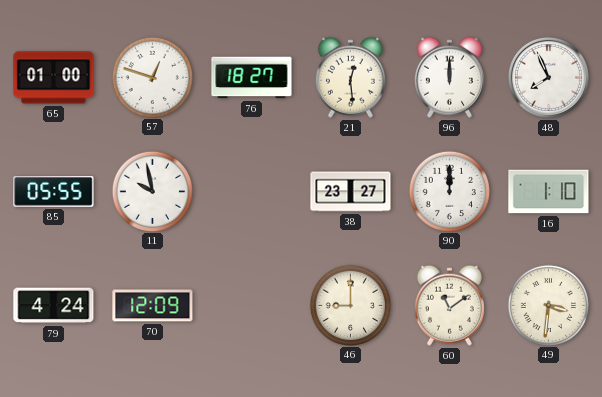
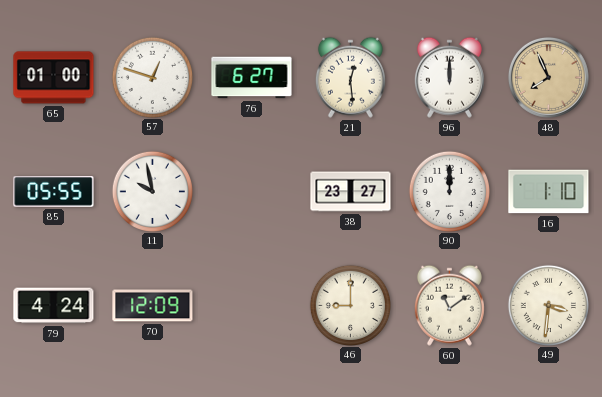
76: 18:27 -> 6:27 (252, 78)
48 dial: white -> champagne (548, 77)
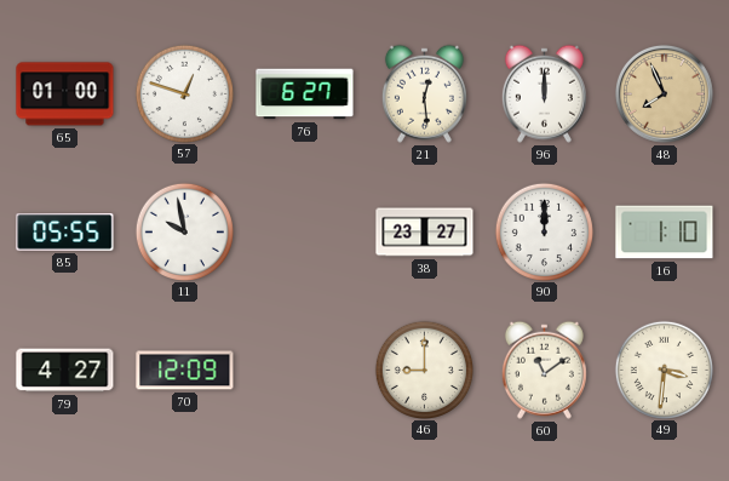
79: 4:24 -> 4:27 (65, 371)
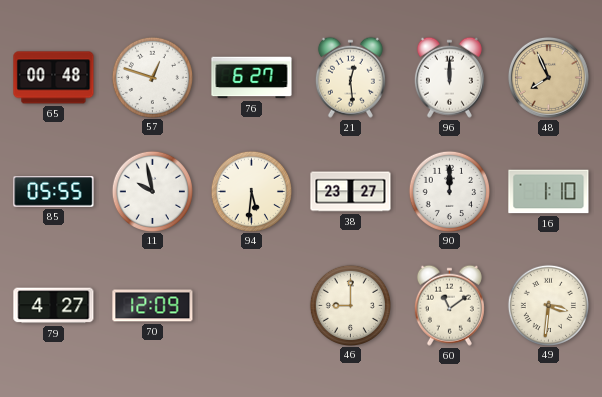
65: 01:00 -> 00:48 (54, 78)
94: none -> 5:31 (251, 191)
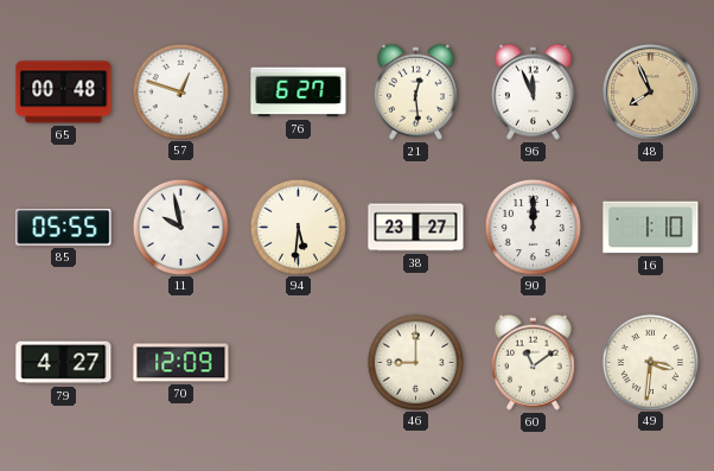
96: 12:00 -> 11:56 (533, 91)
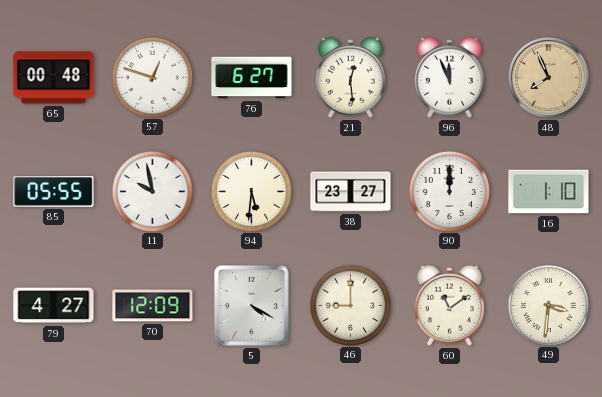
5: none -> 4:20 (252, 306)
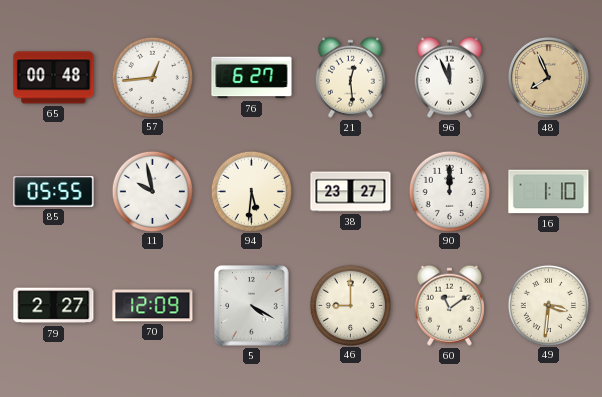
57: 12:48 -> 12:44 (152, 77)
79: 4:27 -> 2:27 (54, 306)
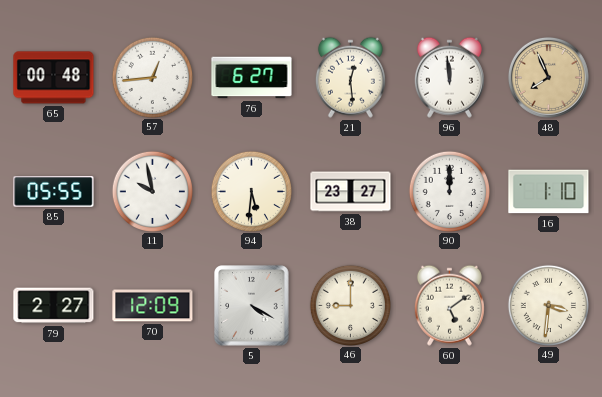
96: 11:56 -> 11:59 (449, 77)
60: 11:09 -> 5:09 (449, 305)
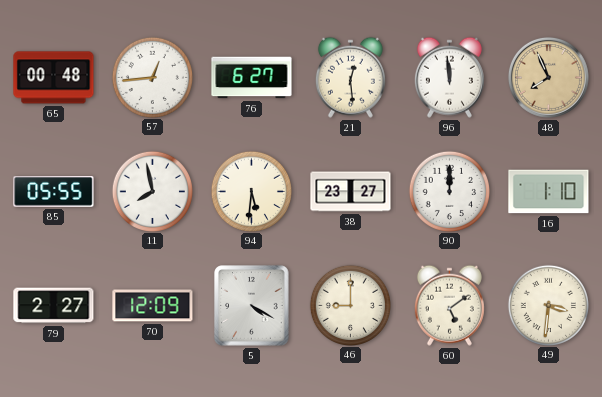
11: 9:58 -> 7:58 (152, 191)
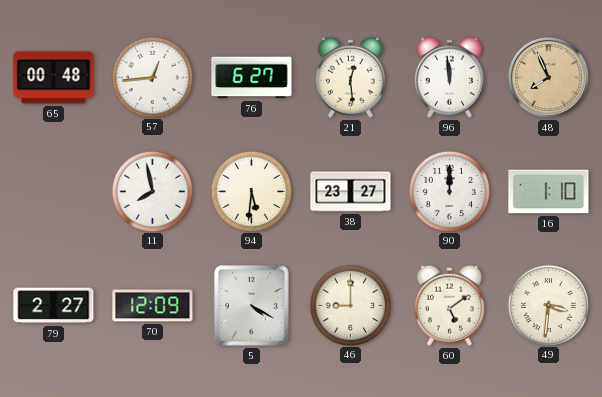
85: 05:55 -> none (54, 192)
